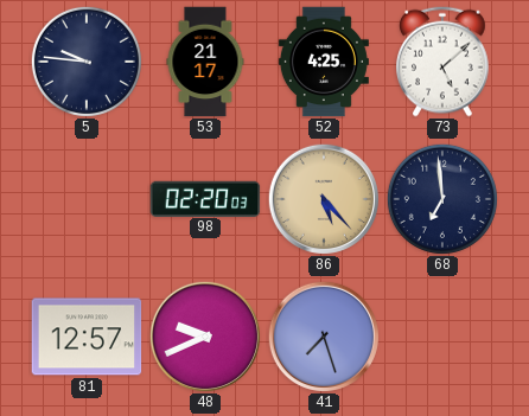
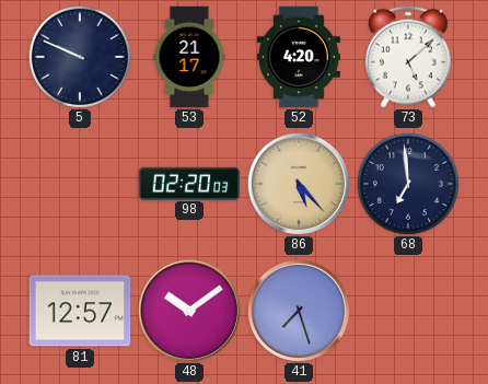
5: 9:46 -> 9:49 (80, 57)
52: 4:25 -> 4:20 (299, 57)
48: 9:41 -> 10:09 (189, 311)
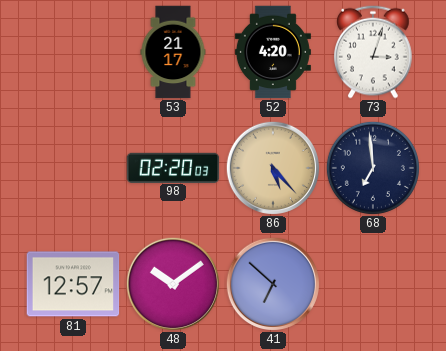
5: 9:49 -> none (80, 57)
73: 5:08 -> 3:03 (373, 52)
41: 7:27 -> 6:52 (273, 284)
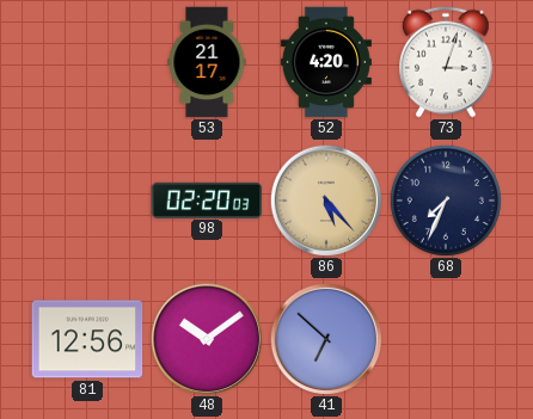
68: 6:59 -> 7:34 (446, 201)
81: 12:57 -> 12:56 (87, 339)
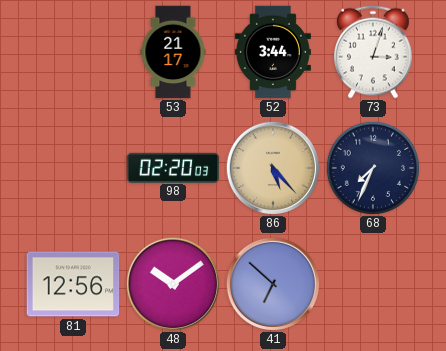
52: 4:20 -> 3:44 (273, 52)
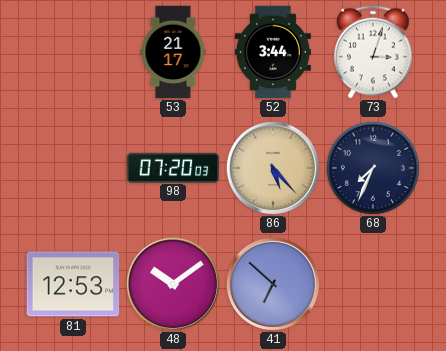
98: 02:20 -> 07:20 (173, 167)
81: 12:56 -> 12:53 (73, 284)
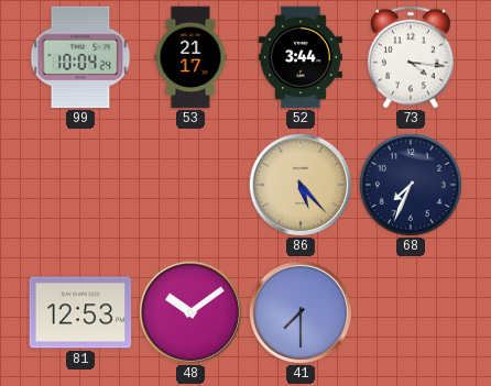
99: none -> 10:04 (80, 57)
73: 3:03 -> 4:16 (411, 57)
98: 07:20 -> none (173, 167)
41: 6:52 -> 7:30 (301, 312)
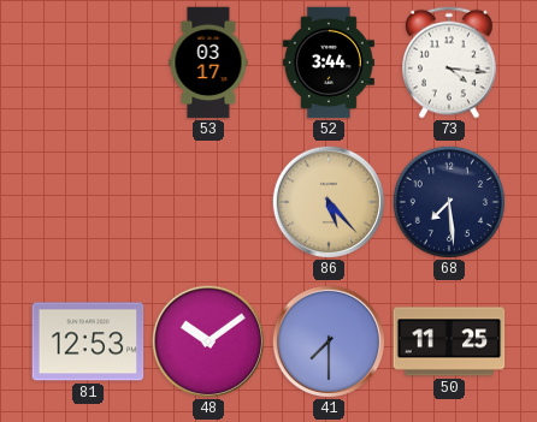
99: 10:04 -> none (80, 57)
53: 21:17 -> 03:17 (208, 63)
68: 7:34 -> 7:29 (449, 202)
50: none -> 11:25 (449, 341)
